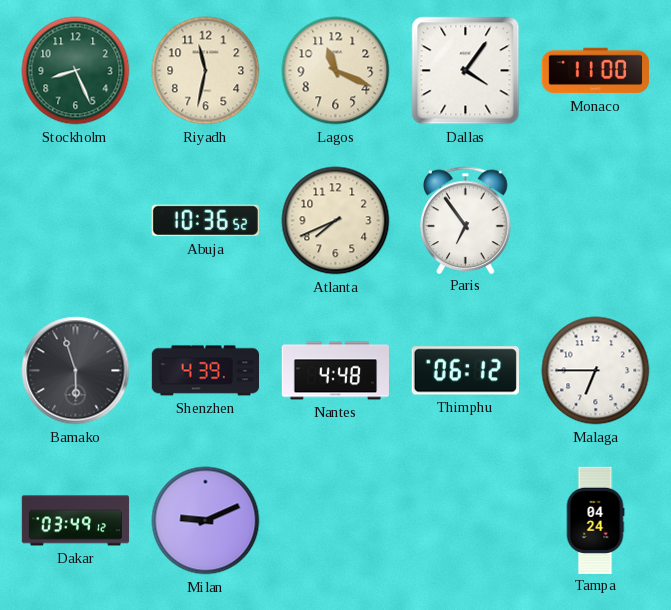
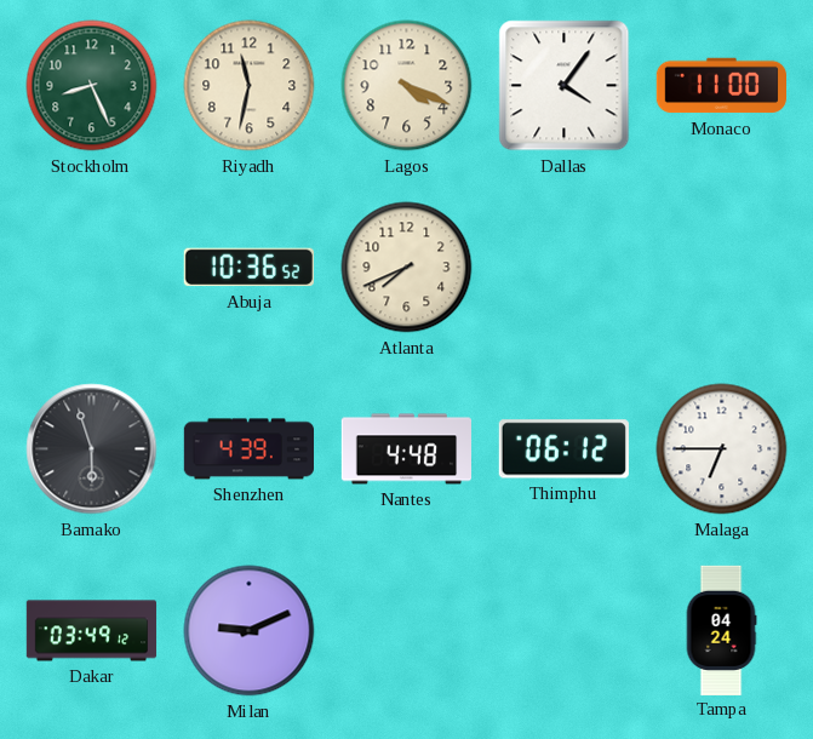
Lagos: 11:19 -> 4:19 (407, 86)
Paris: 6:54 -> none (466, 220)
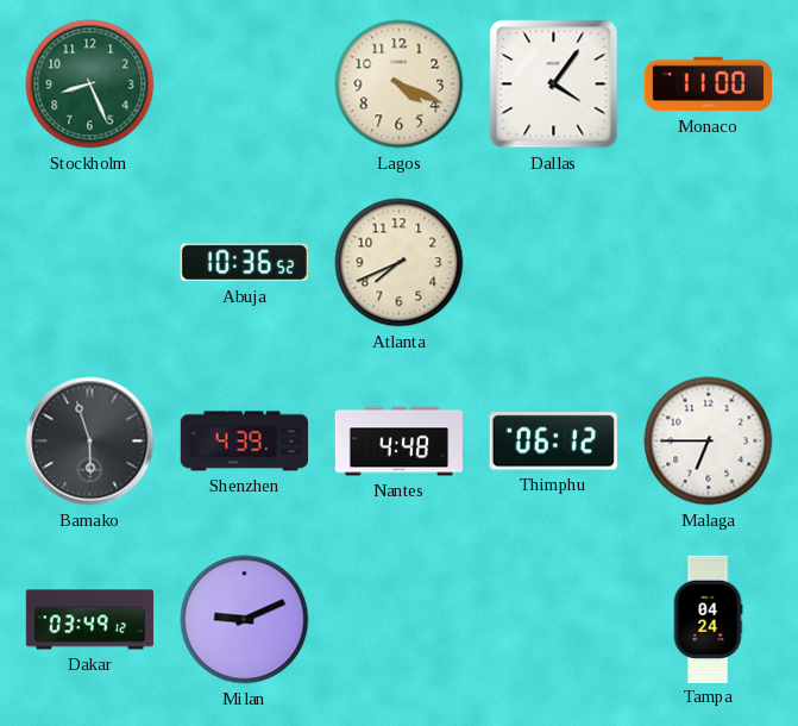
Riyadh: 11:32 -> none (250, 86)
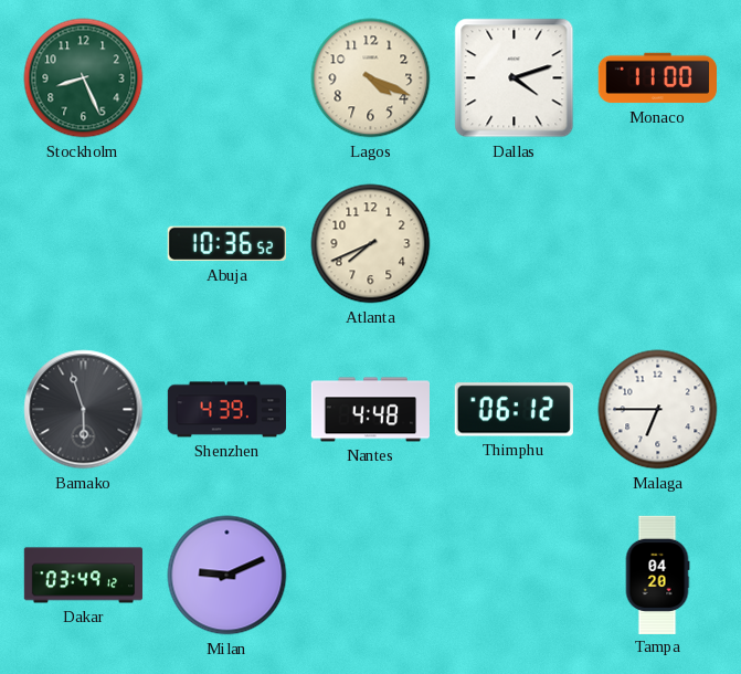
Dallas: 4:06 -> 4:12 (515, 78)
Tampa: 04:24 -> 04:20 (657, 575)
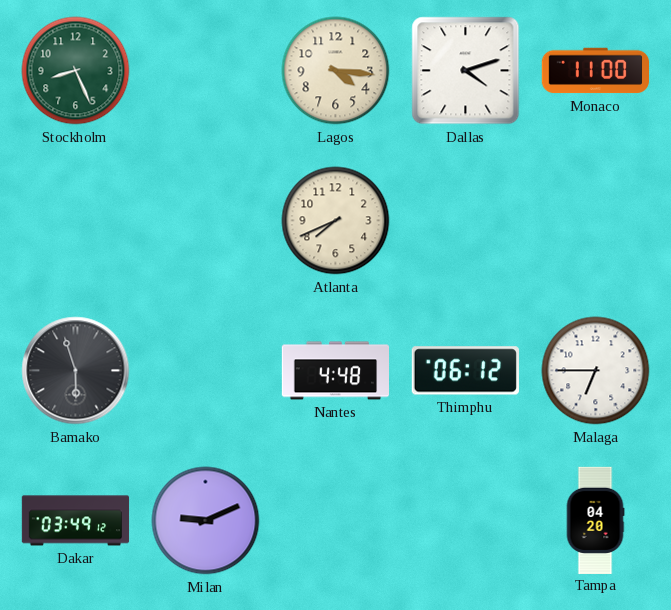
Lagos: 4:19 -> 4:16 (336, 71)
Abuja: 10:36 -> none (226, 244)
Shenzhen: 4:39 -> none (226, 410)
